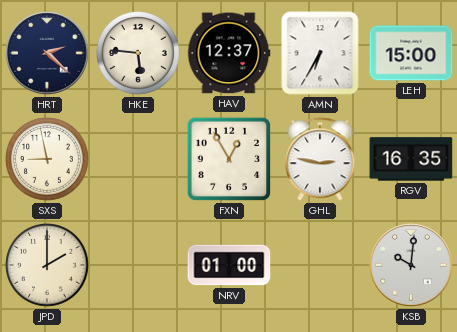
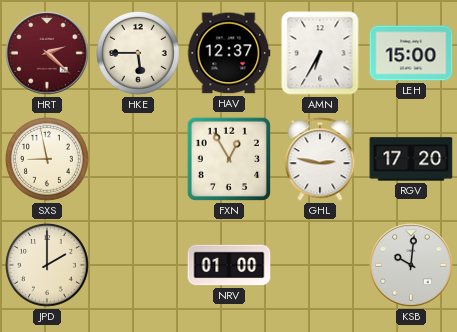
HRT dial: navy -> burgundy (47, 53)
HKE: 5:46 -> 5:45 (139, 54)
RGV: 16:35 -> 17:20 (411, 159)
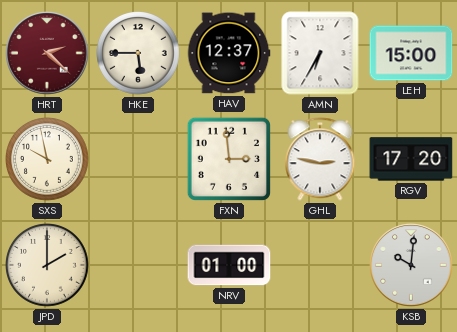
SXS: 8:58 -> 9:58 (48, 160)
FXN: 12:55 -> 2:59 (229, 159)
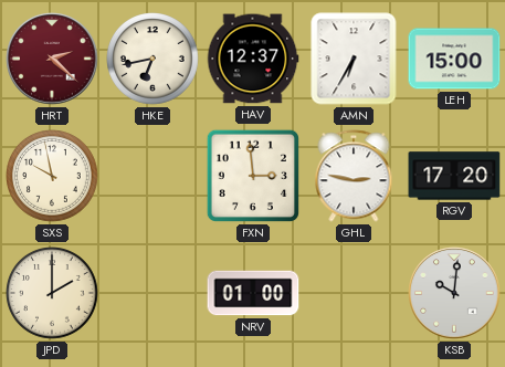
HKE: 5:45 -> 6:43 (154, 60)
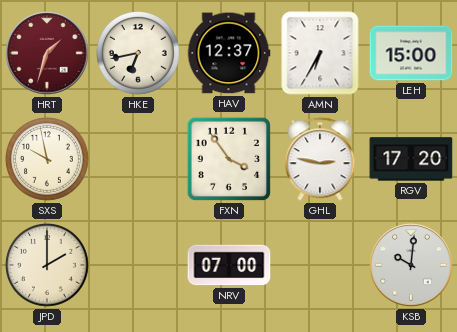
HRT: 2:22 -> 1:33 (47, 53)
FXN: 2:59 -> 3:54 (229, 159)
NRV: 01:00 -> 07:00 (229, 265)
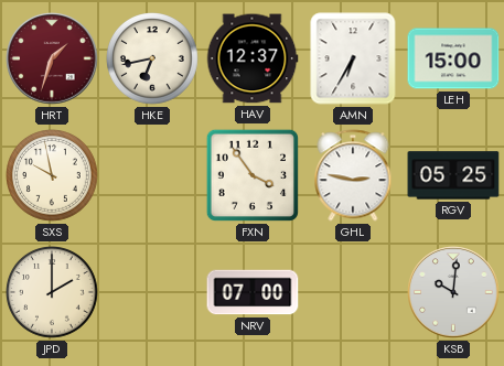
RGV: 17:20 -> 05:25 (453, 175)
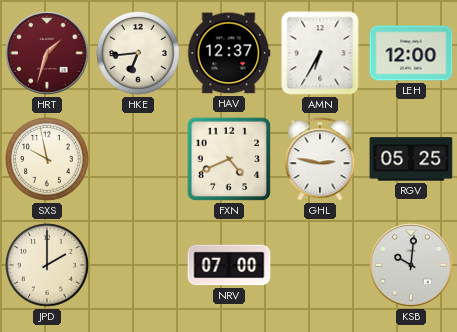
HKE: 6:43 -> 6:44 (139, 54)
LEH: 15:00 -> 12:00 (411, 53)
FXN: 3:54 -> 4:41 (229, 159)
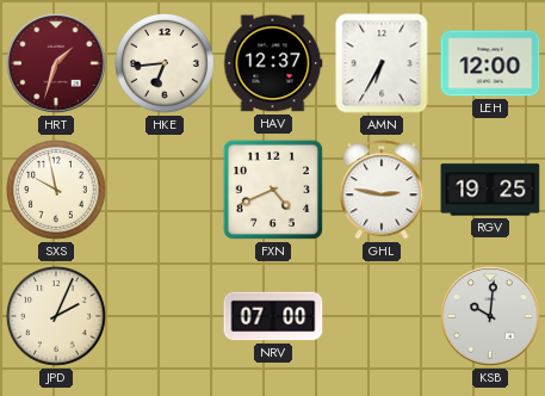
RGV: 05:25 -> 19:25 (490, 190)
JPD: 2:00 -> 2:04 (57, 317)
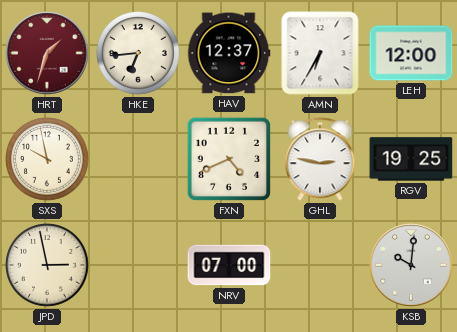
JPD: 2:04 -> 2:58 (48, 266)
